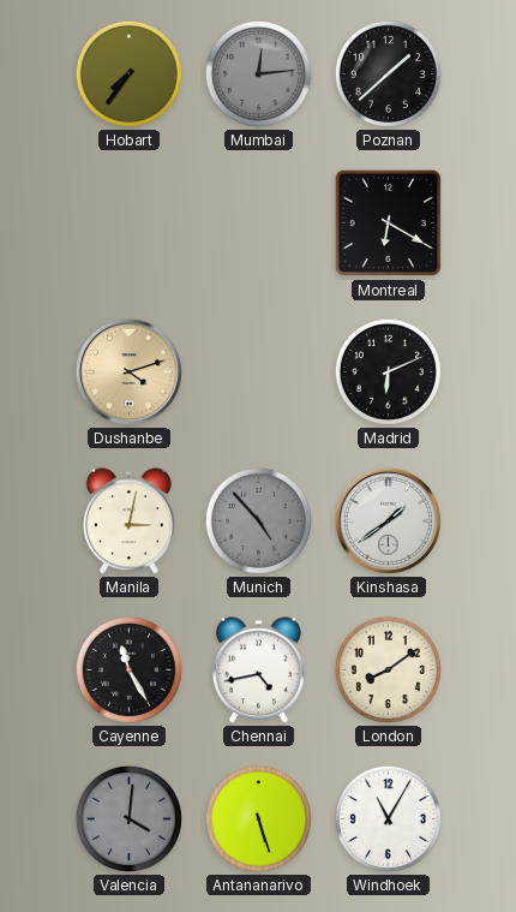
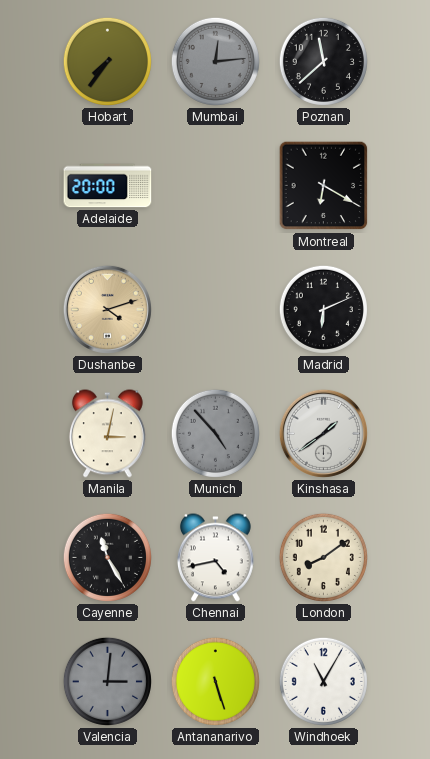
Poznan: 1:38 -> 11:38 (323, 61)
Adelaide: none -> 20:00 (108, 186)
Valencia: 4:01 -> 3:01 (107, 681)
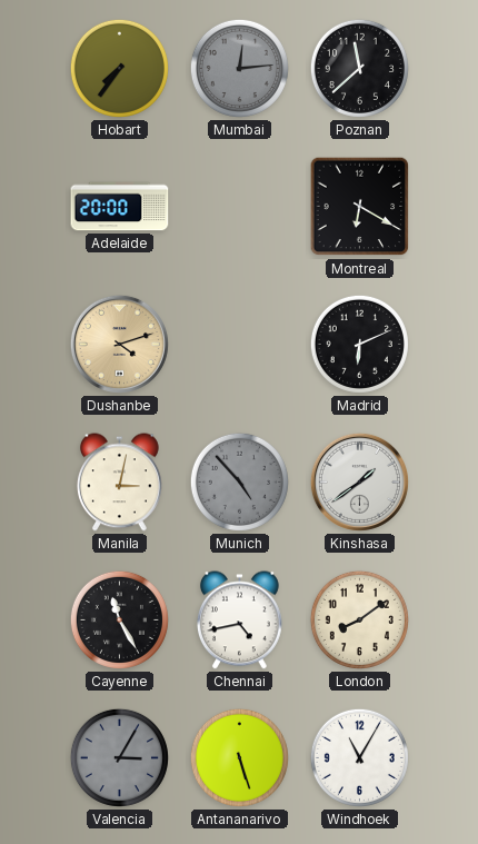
Valencia: 3:01 -> 3:05 (119, 757)
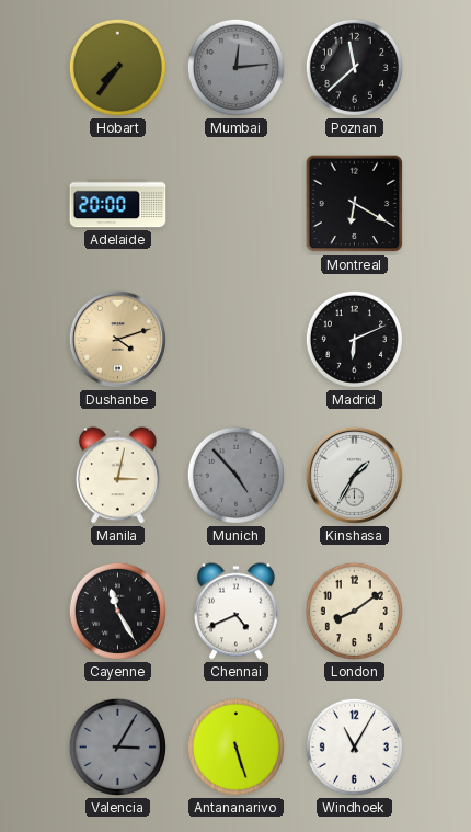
Kinshasa: 1:39 -> 1:35 (354, 475)
Chennai: 4:43 -> 4:41 (235, 612)
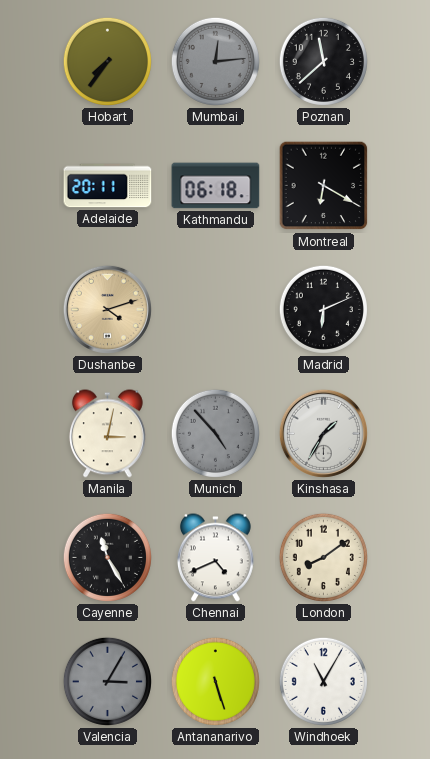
Adelaide: 20:00 -> 20:11 (108, 186)
Kathmandu: none -> 06:18 (216, 186)
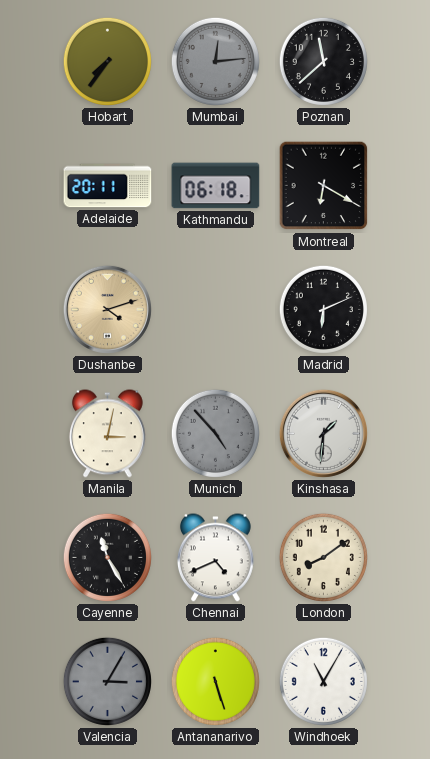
Kinshasa: 1:35 -> 1:31 (323, 433)
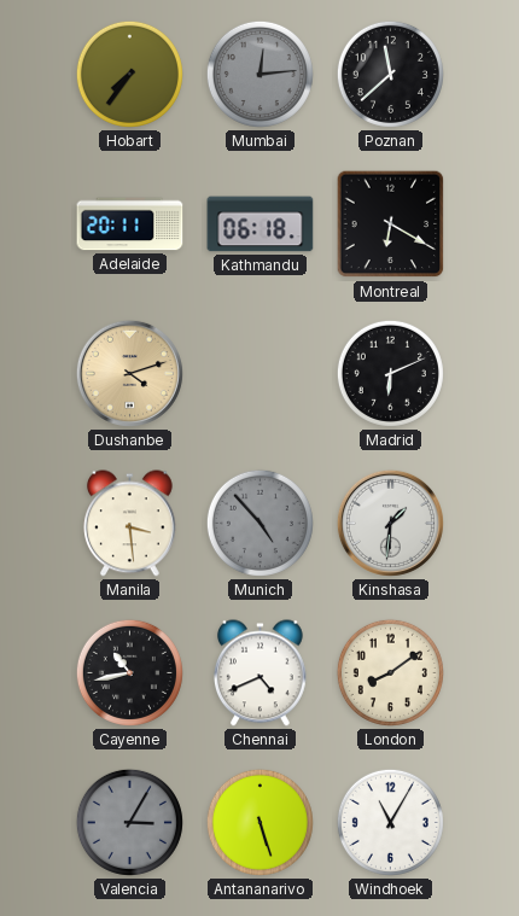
Manila: 3:02 -> 3:29 (129, 524)
Cayenne: 11:25 -> 10:43 (129, 672)
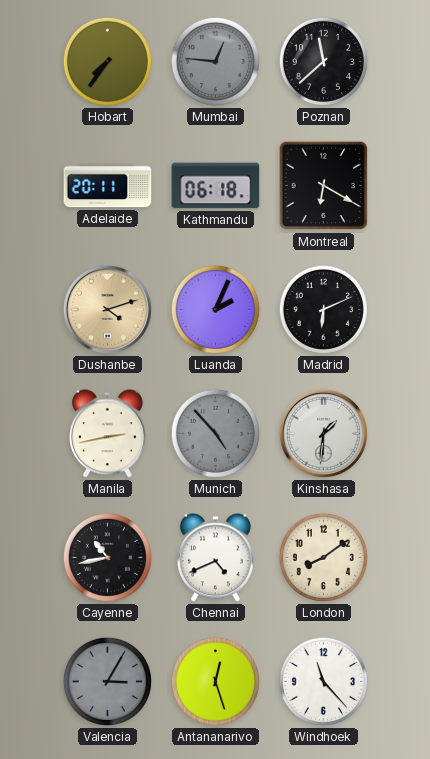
Mumbai: 12:14 -> 12:46 (215, 61)
Luanda: none -> 2:04 (215, 309)
Manila: 3:29 -> 2:43 (107, 434)
Antananarivo: 5:27 -> 12:27 (215, 681)
Windhoek: 11:05 -> 11:23 (323, 681)
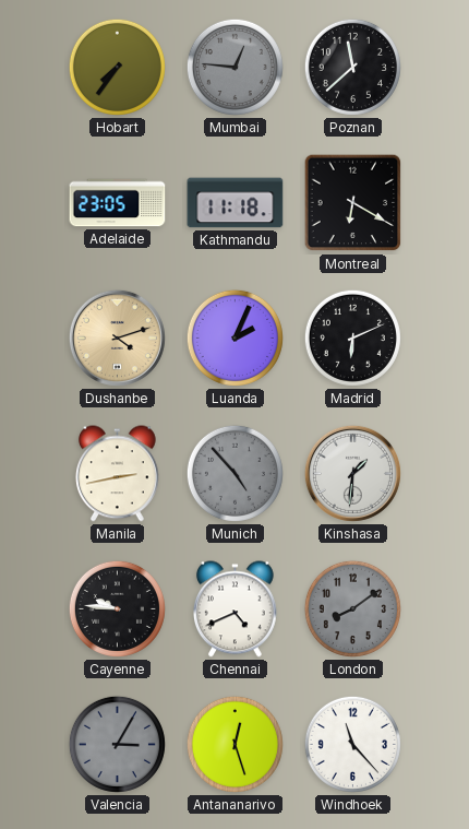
Adelaide: 20:11 -> 23:05 (118, 203)
Kathmandu: 06:18 -> 11:18 (236, 203)
Cayenne: 10:43 -> 9:46 (117, 608)
London dial: cream -> grey (352, 608)
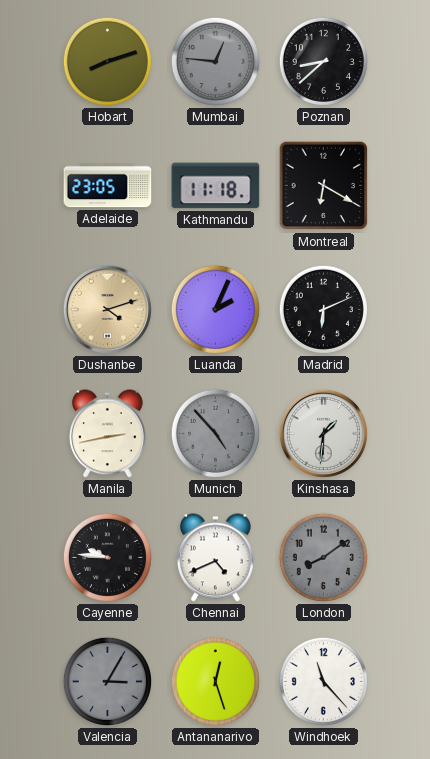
Hobart: 7:36 -> 8:12 (107, 61)
Poznan: 11:38 -> 8:38 (323, 61)
